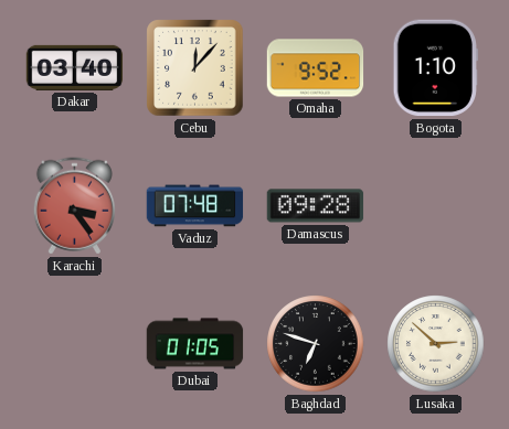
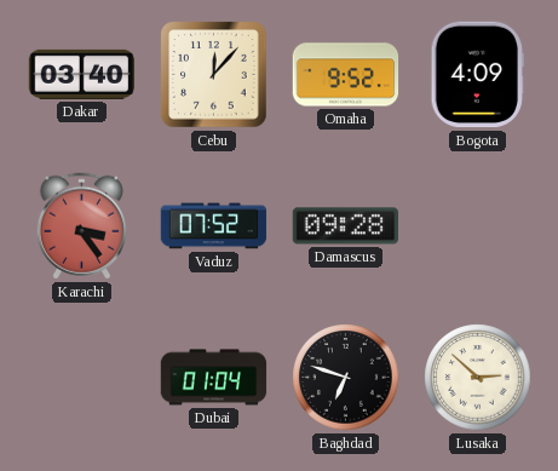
Bogota: 1:10 -> 4:09 (477, 75)
Vaduz: 07:48 -> 07:52 (214, 226)
Dubai: 01:05 -> 01:04 (214, 378)
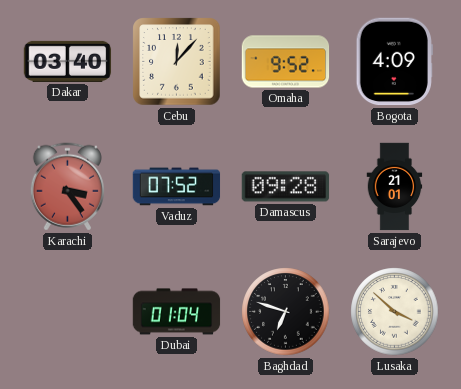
Sarajevo: none -> 21:01 (395, 187)
Lusaka: 2:52 -> 3:52 (395, 312)
